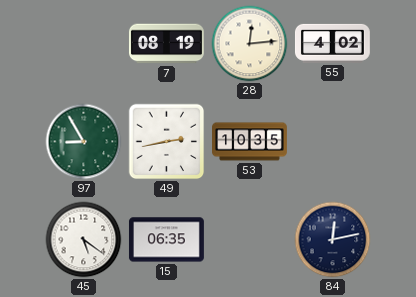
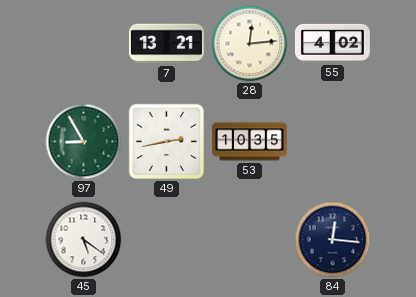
7: 08:19 -> 13:21 (167, 44)
15: 06:35 -> none (166, 240)
84: 12:13 -> 12:16 (333, 240)
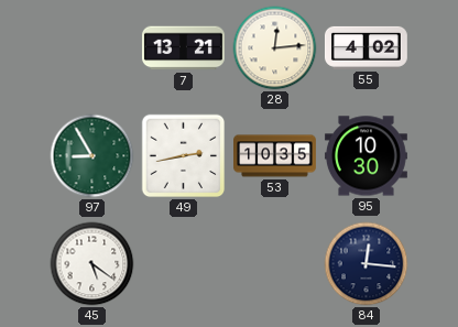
95: none -> 10:30 (366, 156)
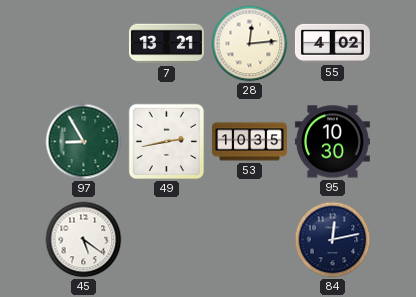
84: 12:16 -> 12:13 (333, 240)
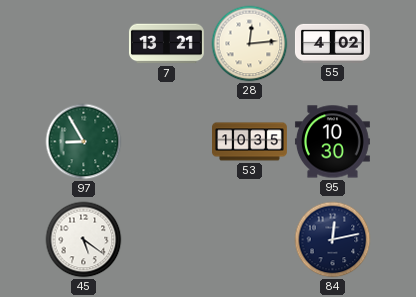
49: 2:43 -> none (167, 142)
